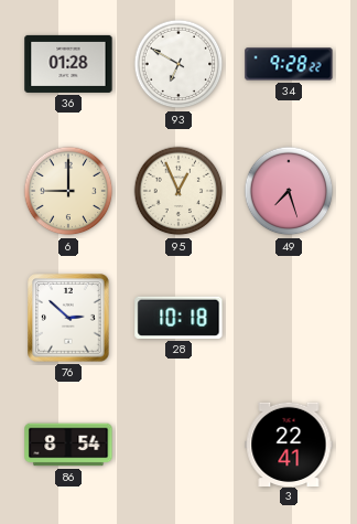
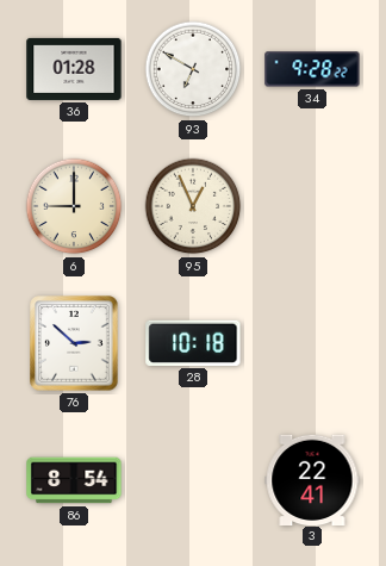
49: 7:27 -> none (289, 191)
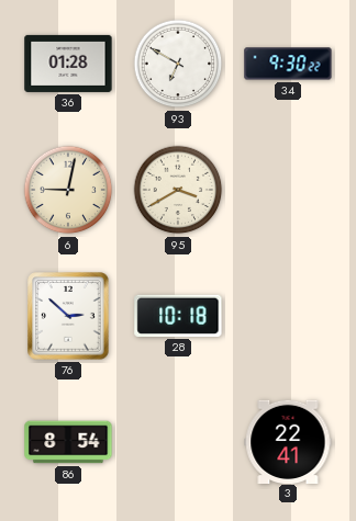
34: 9:28 -> 9:30 (288, 64)
6: 9:00 -> 9:02 (68, 190)
95: 12:56 -> 3:40 (178, 190)
